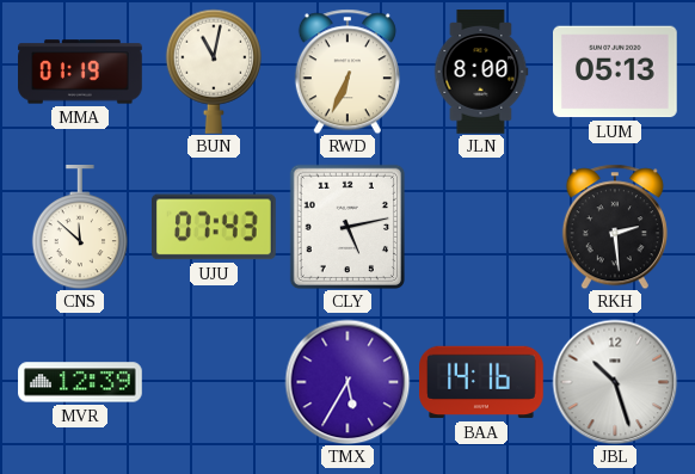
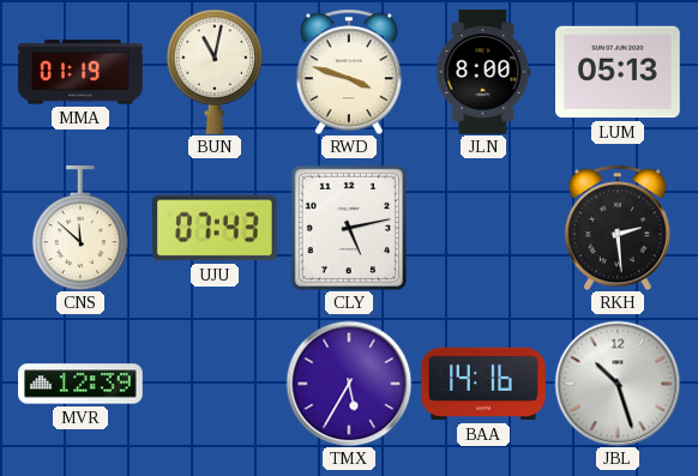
RWD: 6:34 -> 3:48 (349, 72)
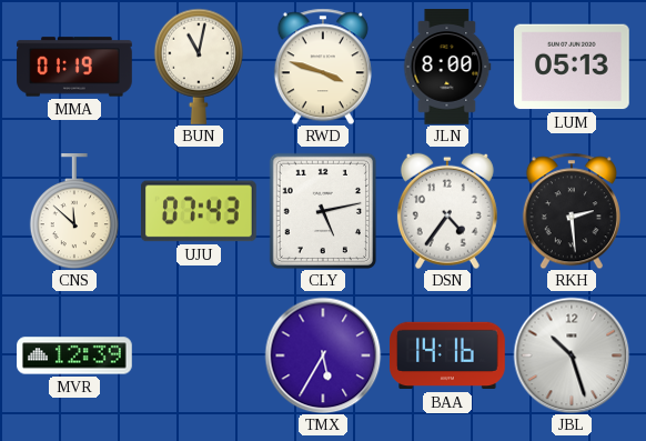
DSN: none -> 4:36 (447, 211)
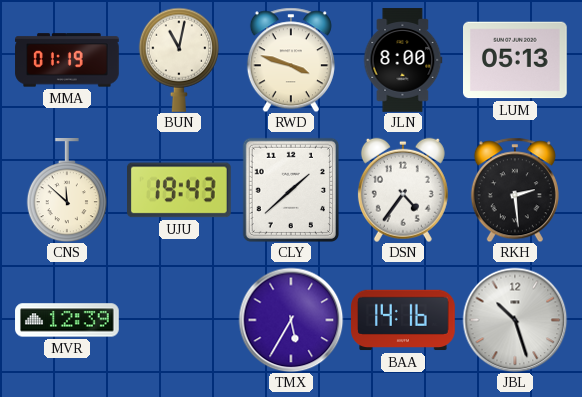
UJU: 07:43 -> 19:43 (180, 190)
CLY: 5:13 -> 1:38 (290, 189)
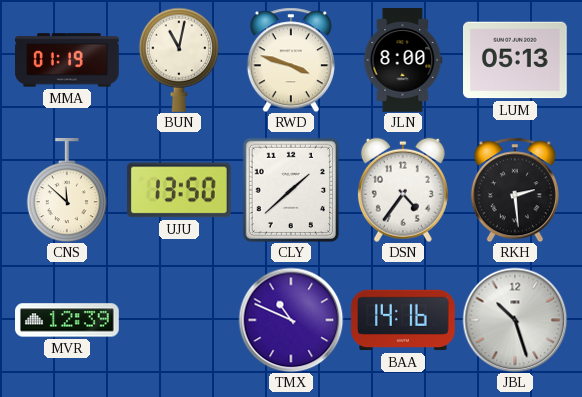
UJU: 19:43 -> 13:50 (180, 190)
TMX: 5:35 -> 10:49 (291, 320)
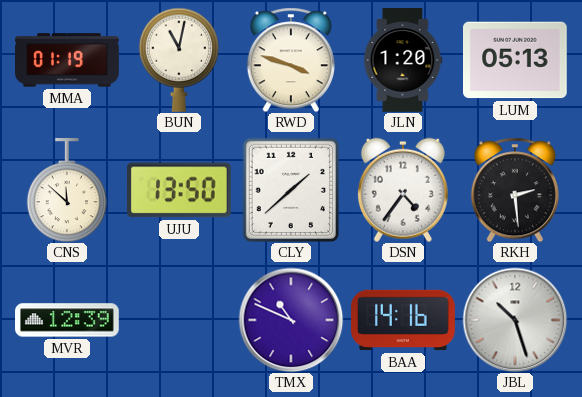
JLN: 8:00 -> 1:20 (403, 60)
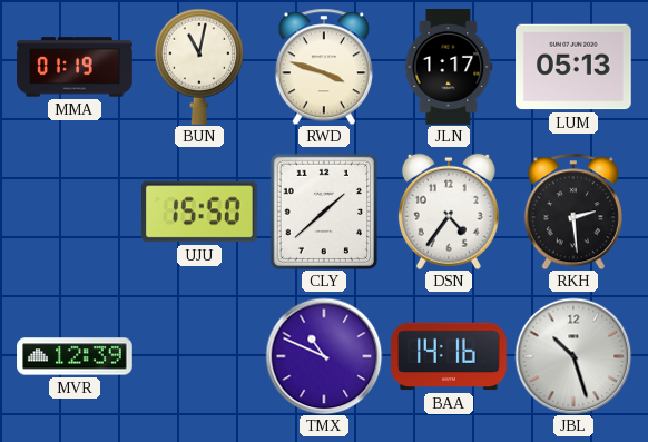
JLN: 1:20 -> 1:17 (449, 67)
CNS: 11:52 -> none (67, 191)
UJU: 13:50 -> 15:50 (200, 212)
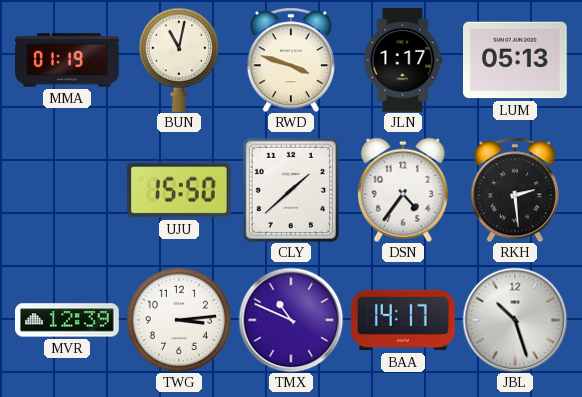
TWG: none -> 3:14 (178, 319)
BAA: 14:16 -> 14:17 (404, 320)
